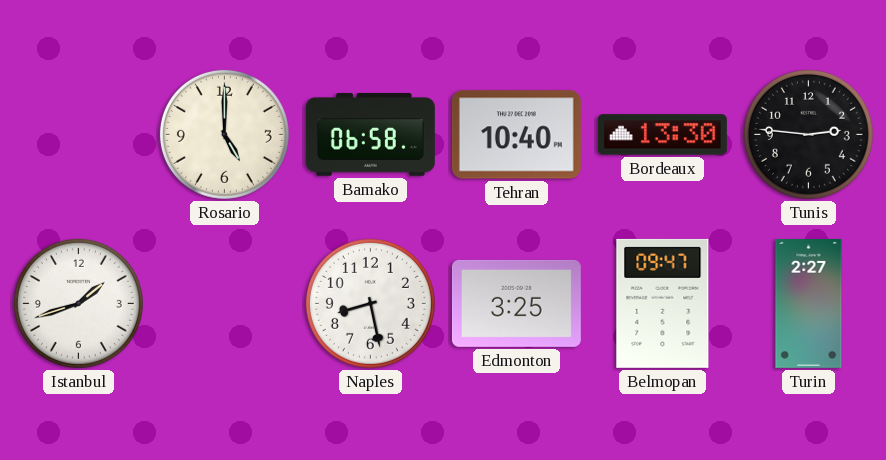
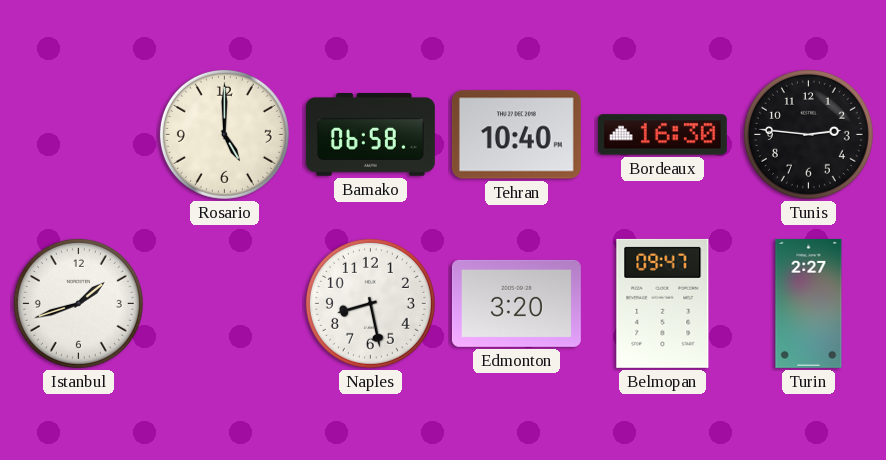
Bordeaux: 13:30 -> 16:30 (662, 135)
Edmonton: 3:25 -> 3:20 (516, 303)
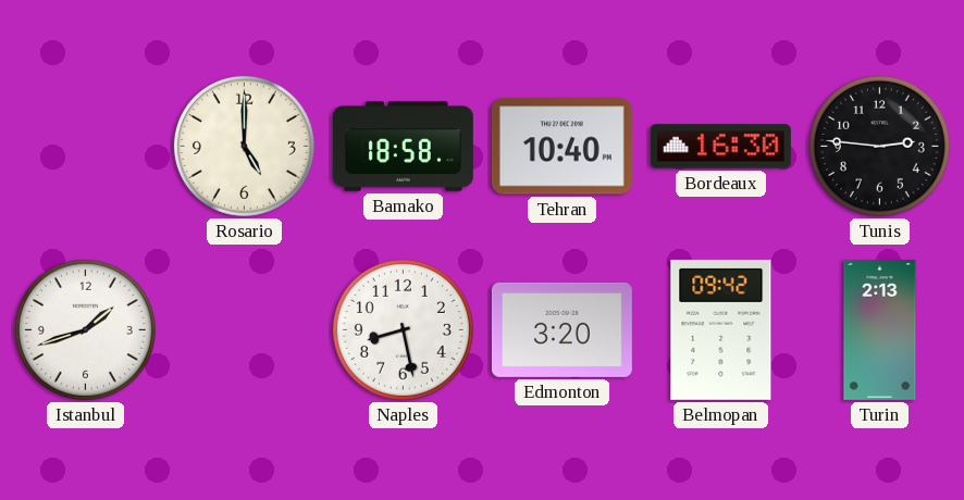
Bamako: 06:58 -> 18:58 (403, 147)
Belmopan: 09:47 -> 09:42 (721, 329)
Turin: 2:27 -> 2:13 (880, 329)
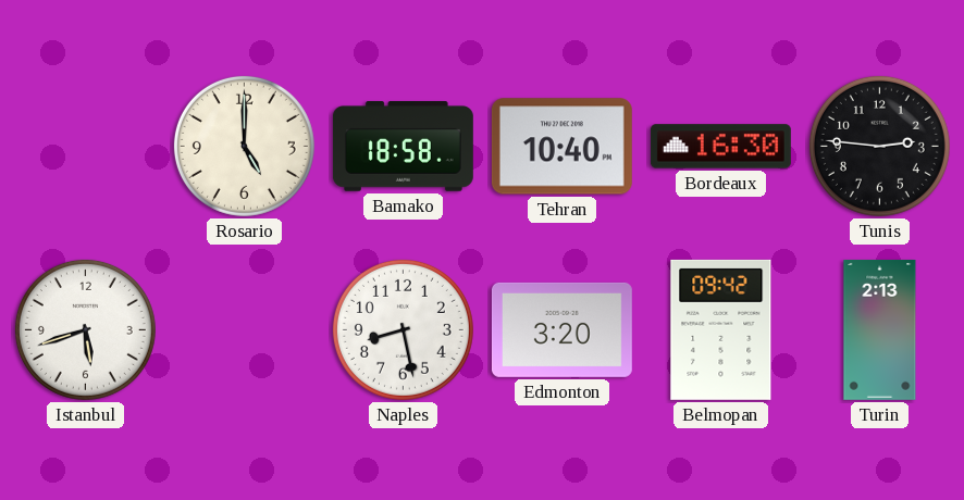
Istanbul: 1:42 -> 5:42 (85, 329)
